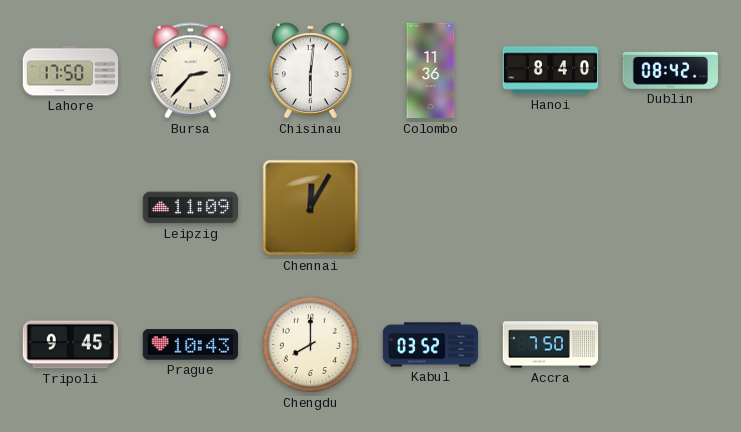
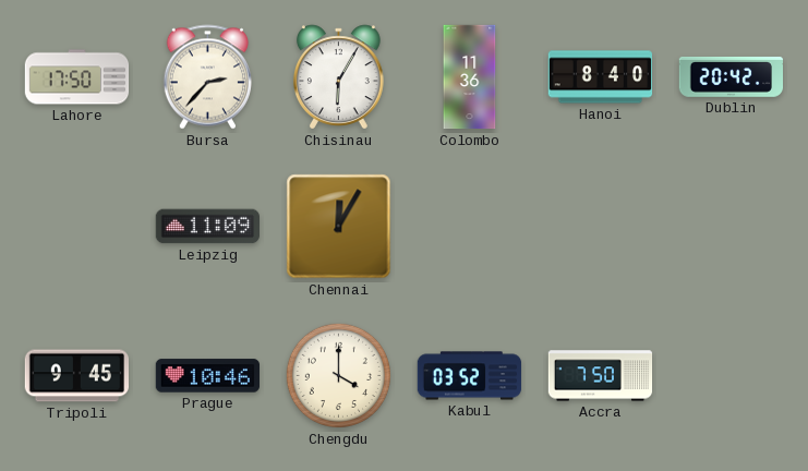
Chisinau: 6:01 -> 6:05 (338, 77)
Dublin: 08:42 -> 20:42 (731, 76)
Prague: 10:43 -> 10:46 (207, 376)
Chengdu: 8:00 -> 4:00 (338, 375)
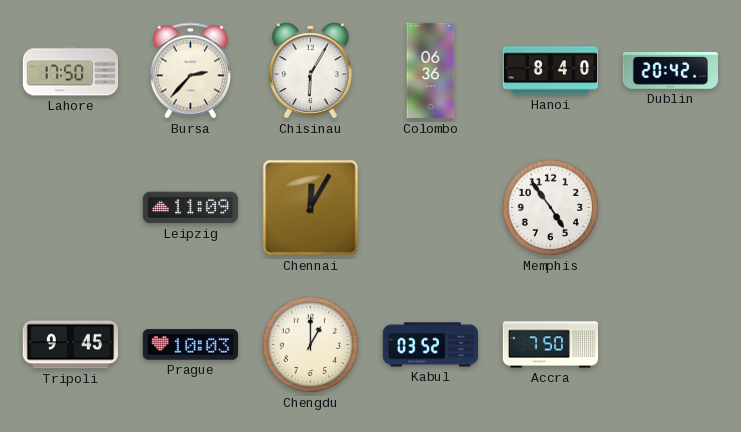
Colombo: 11:36 -> 06:36 (431, 71)
Memphis: none -> 4:54 (550, 207)
Prague: 10:46 -> 10:03 (190, 345)
Chengdu: 4:00 -> 1:00 (310, 344)
